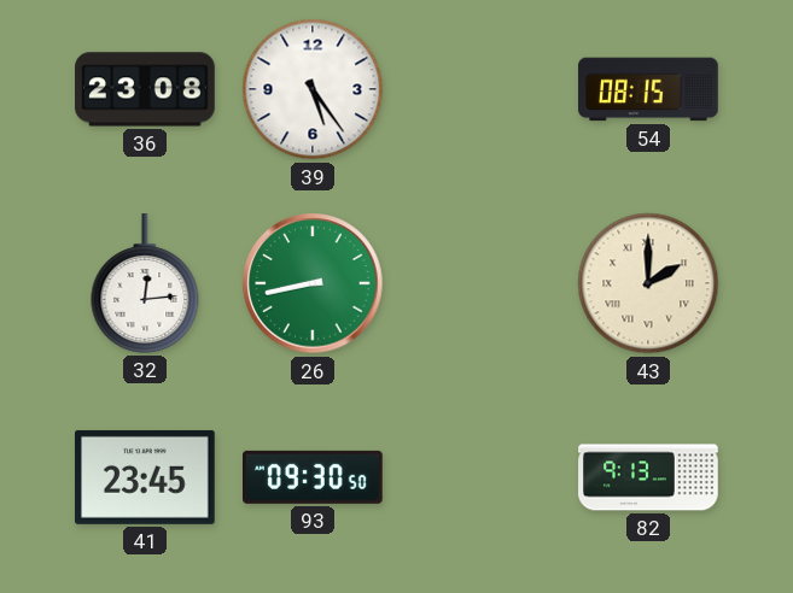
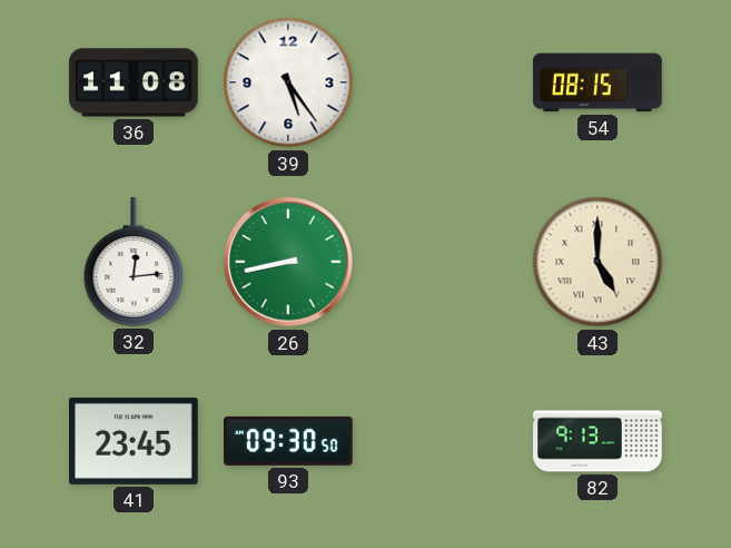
36: 23:08 -> 11:08 (134, 82)
43: 2:00 -> 5:00 (597, 262)
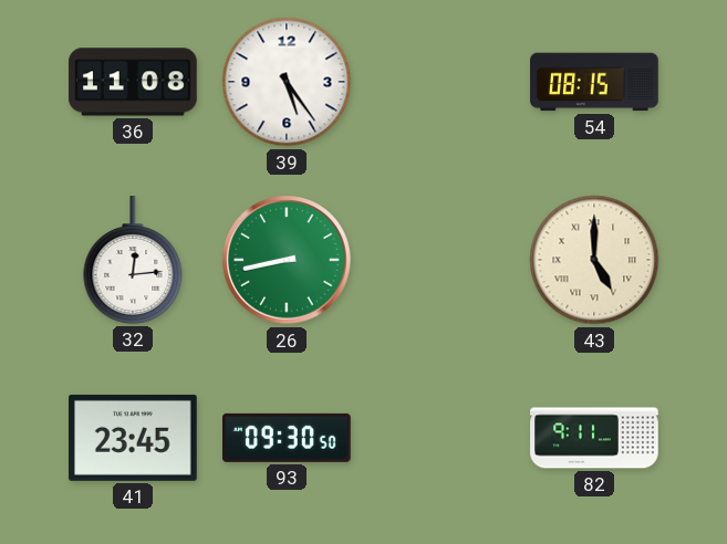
82: 9:13 -> 9:11 (594, 438)
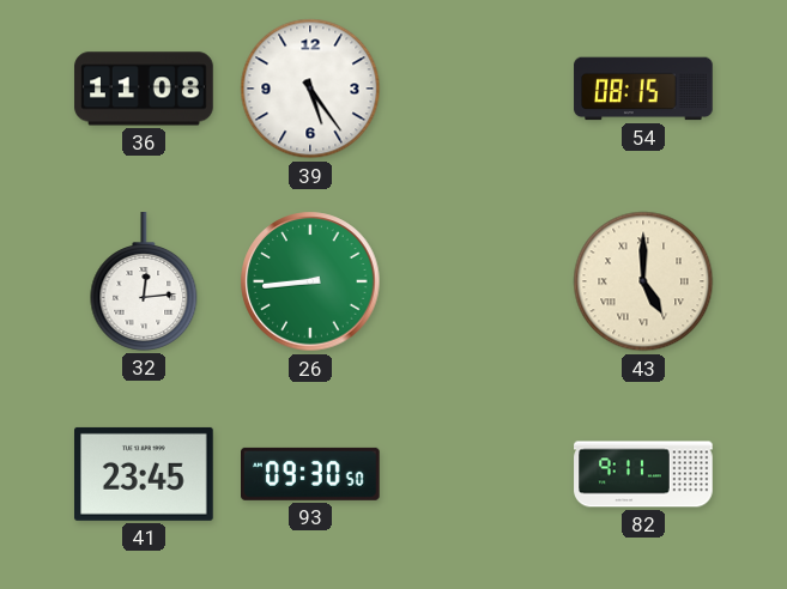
26: 8:43 -> 8:44 (310, 281)
